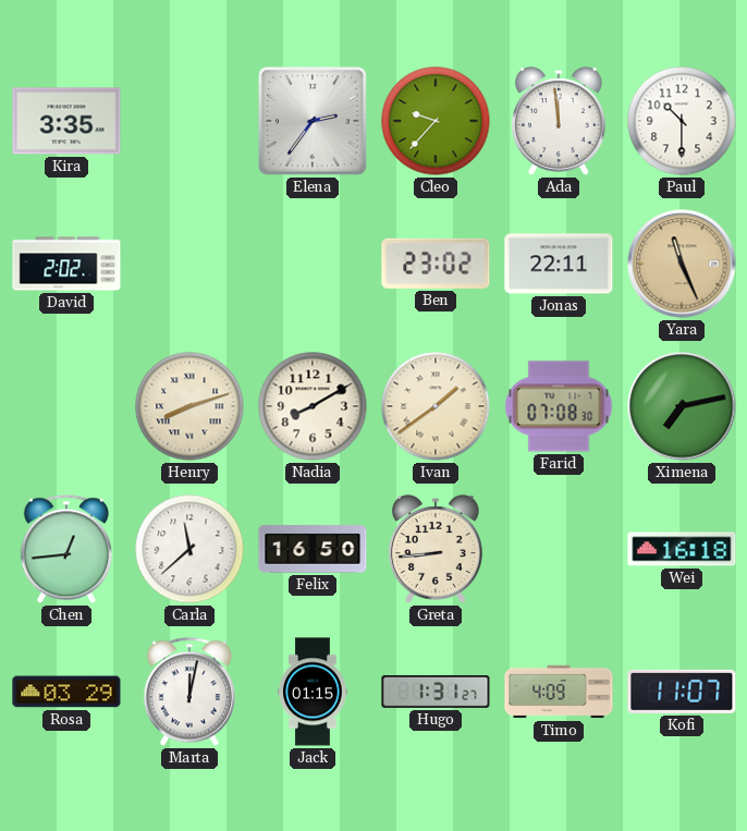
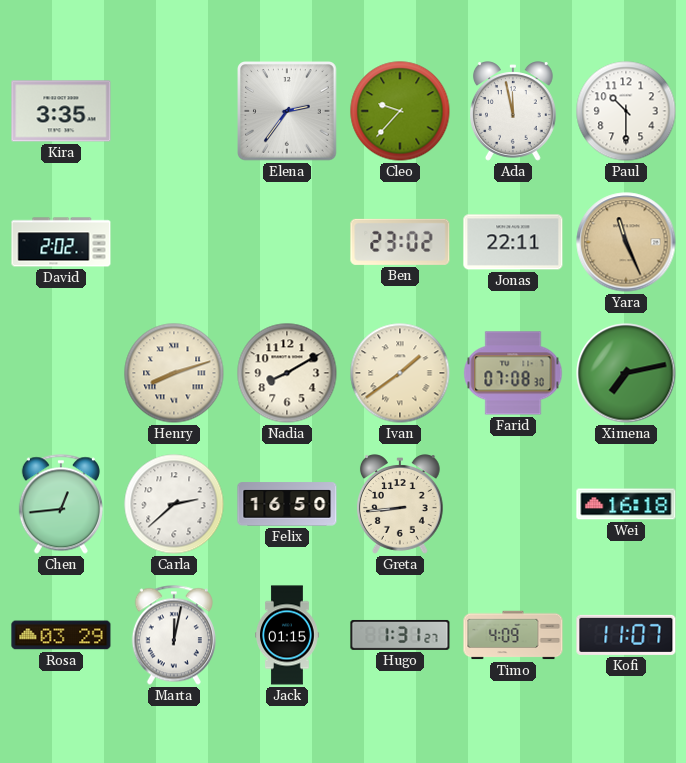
Ada: 11:59 -> 11:58 (513, 111)
Carla: 11:38 -> 2:38 (174, 504)
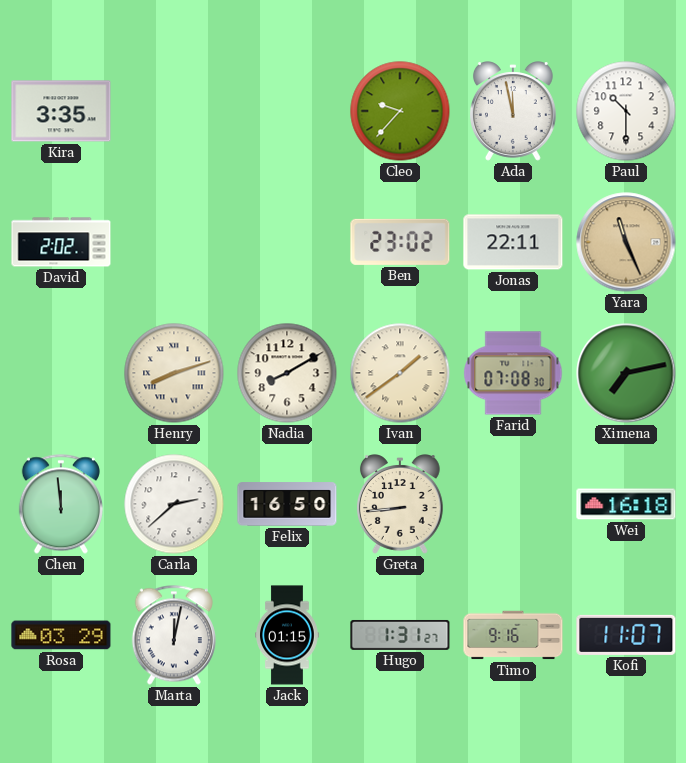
Elena: 2:36 -> none (288, 112)
Chen: 12:44 -> 11:59 (61, 504)
Timo: 4:09 -> 9:16 (513, 635)
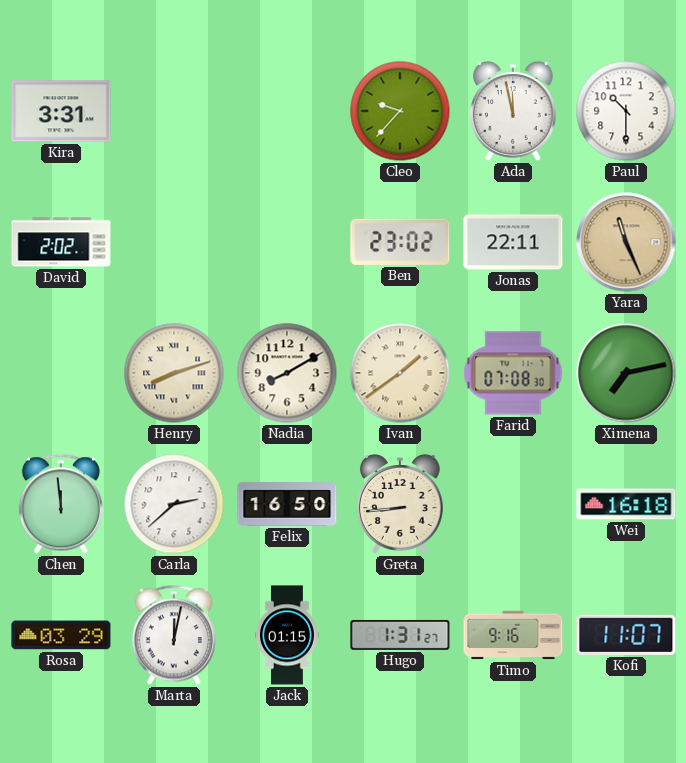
Kira: 3:35 -> 3:31 (61, 111)
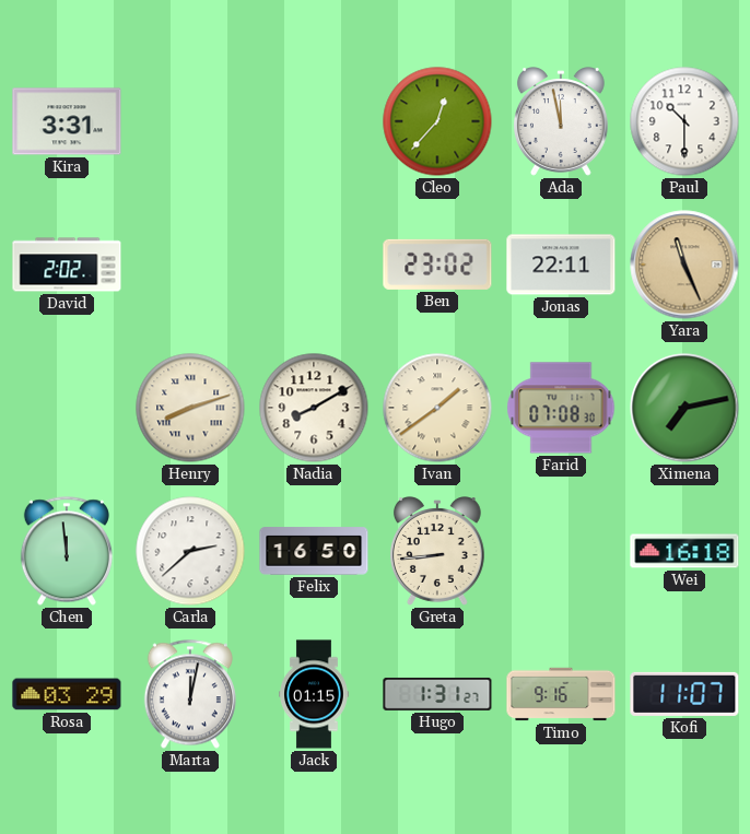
Cleo: 9:37 -> 12:37 (437, 121)
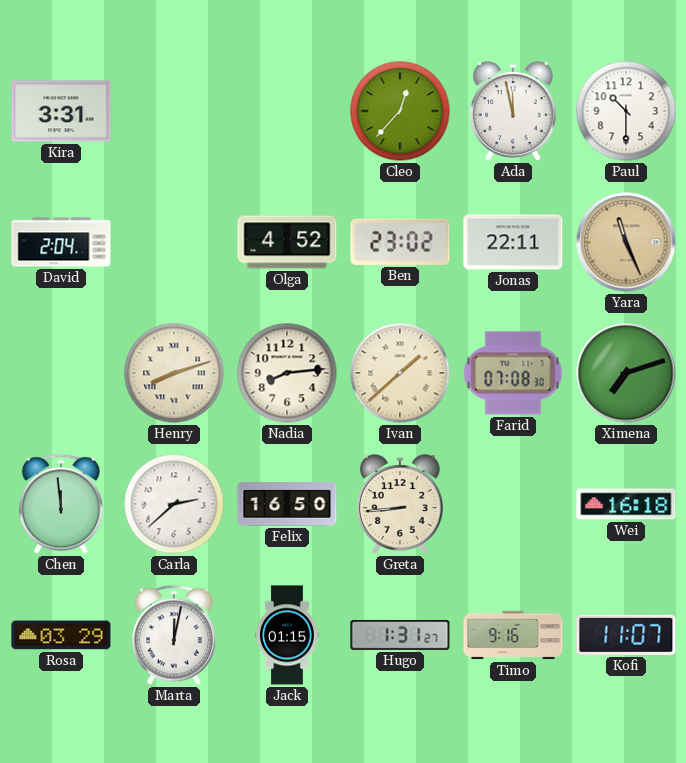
David: 2:02 -> 2:04 (61, 242)
Olga: none -> 4:52 (287, 242)
Nadia: 8:10 -> 8:14 (287, 373)
Ivan: 1:39 -> 1:38 (400, 373)
Ximena: 7:13 -> 7:12 (626, 373)
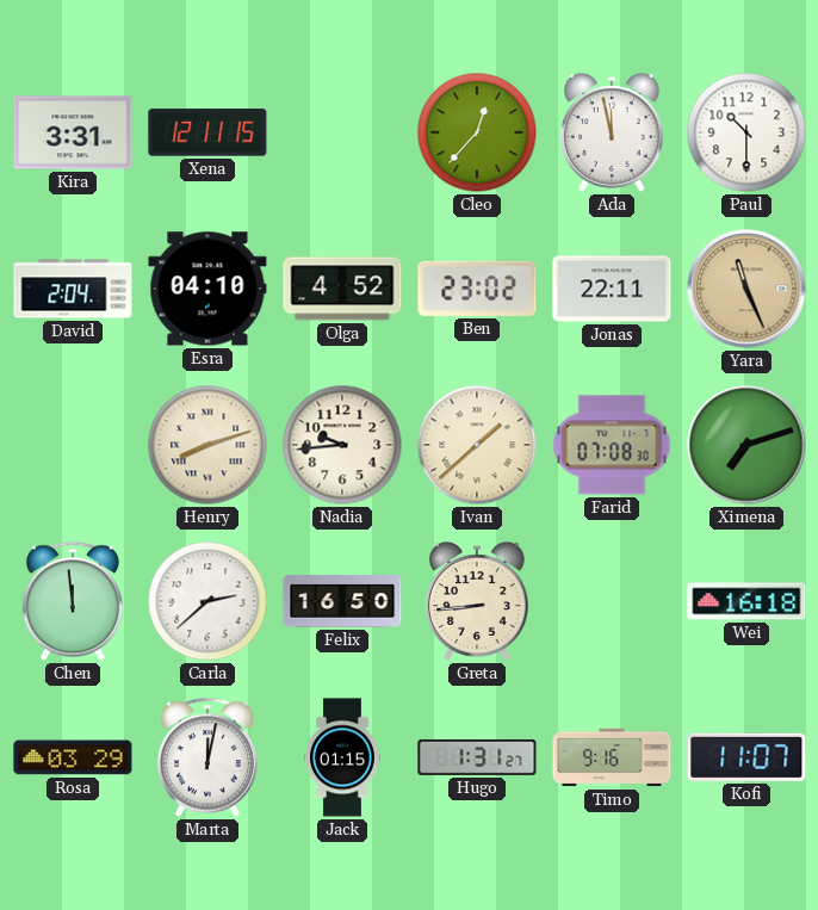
Xena: none -> 12:11 (207, 132)
Esra: none -> 04:10 (207, 289)
Nadia: 8:14 -> 9:44 (342, 445)
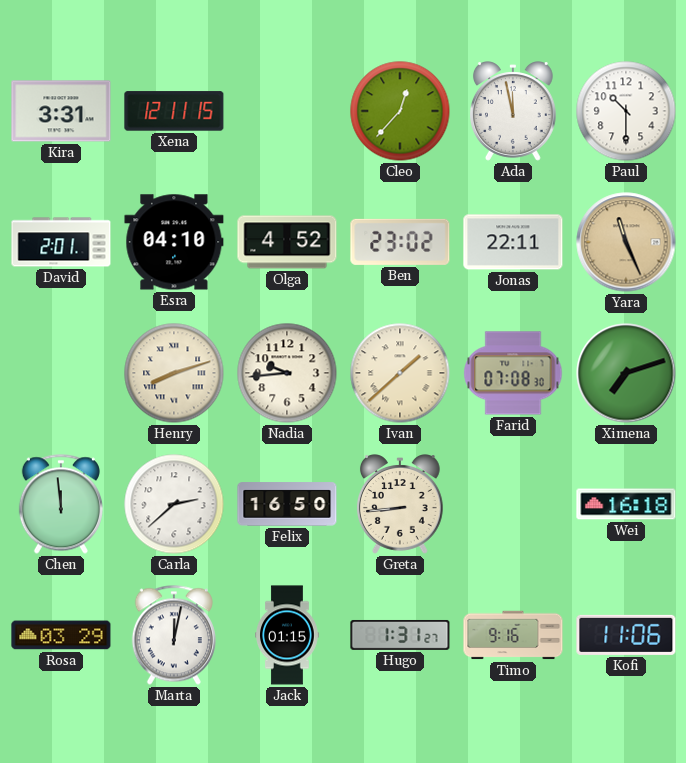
David: 2:04 -> 2:01 (61, 242)
Kofi: 11:07 -> 11:06 (626, 635)
